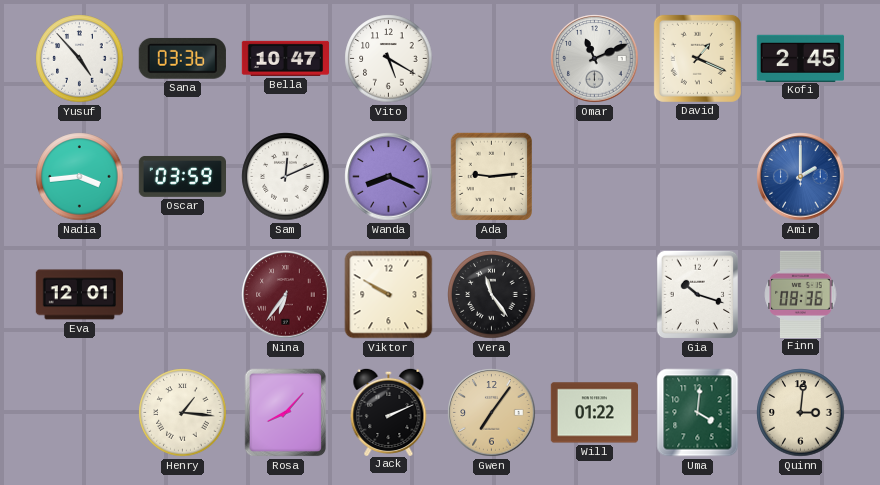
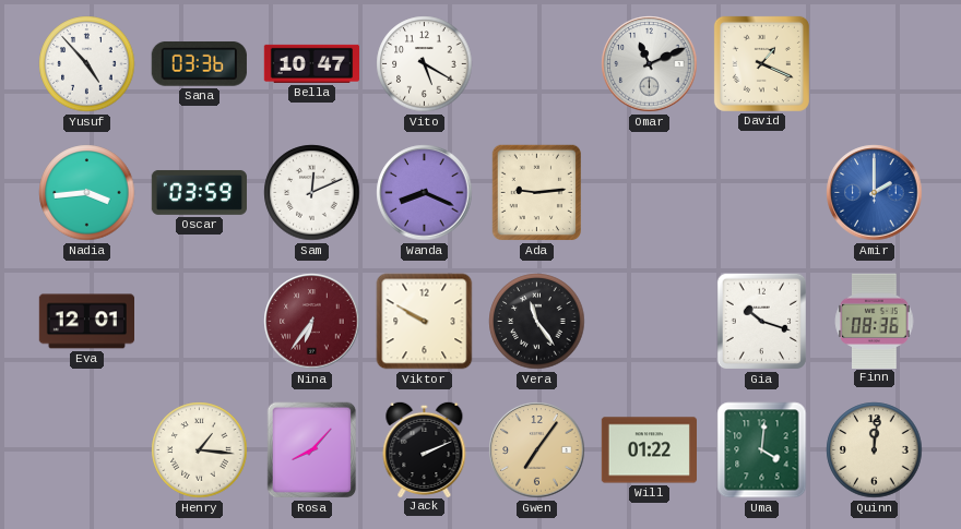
Kofi: 2:45 -> none (800, 58)
Quinn: 3:01 -> 12:01 (875, 450)
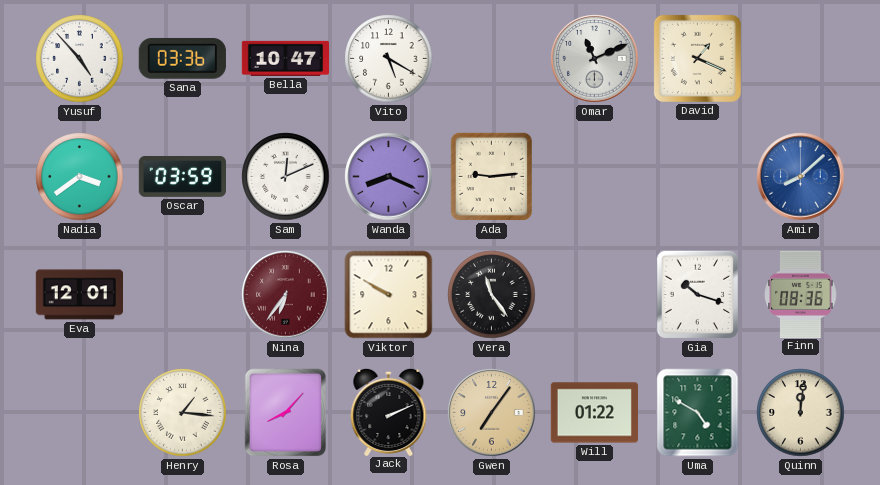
Nadia: 3:44 -> 3:39 (80, 177)
Amir: 2:00 -> 8:08 (801, 177)
Uma: 4:01 -> 4:50 (698, 413)
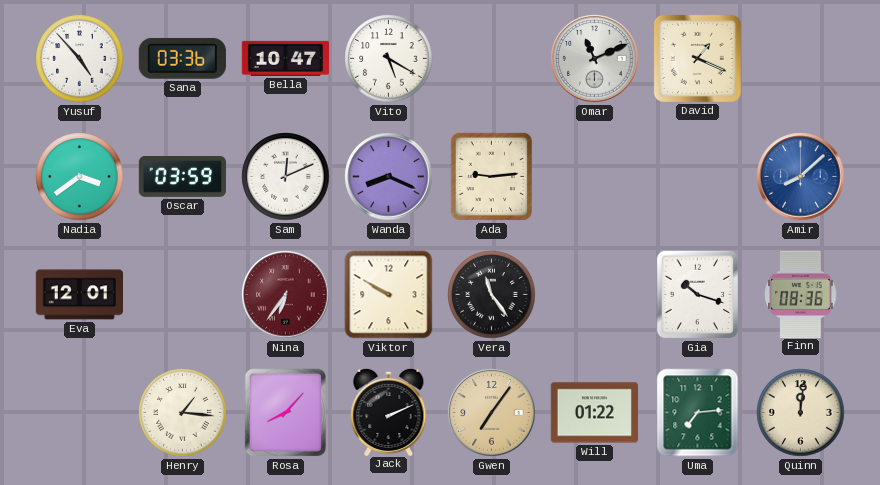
Uma: 4:50 -> 7:14 (698, 413)
